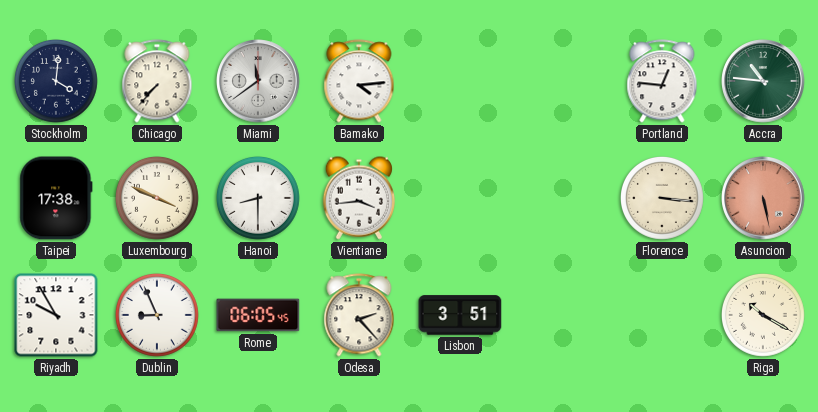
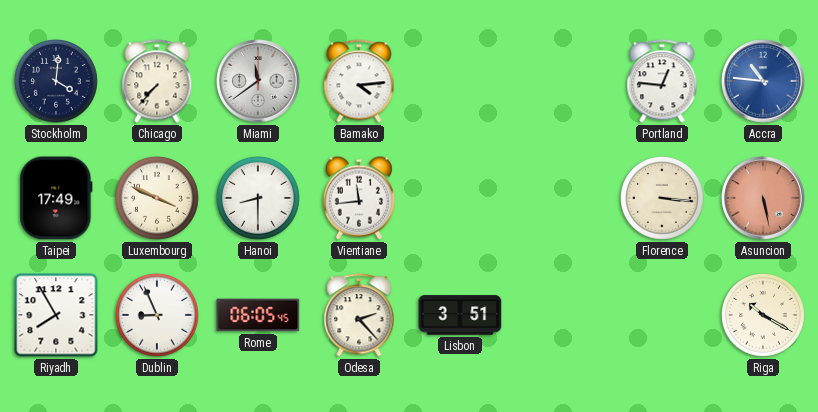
Accra dial: green -> blue (763, 81)
Taipei: 17:38 -> 17:49 (56, 198)
Vientiane: 3:44 -> 11:44 (358, 198)
Riyadh: 9:55 -> 7:55 (56, 315)
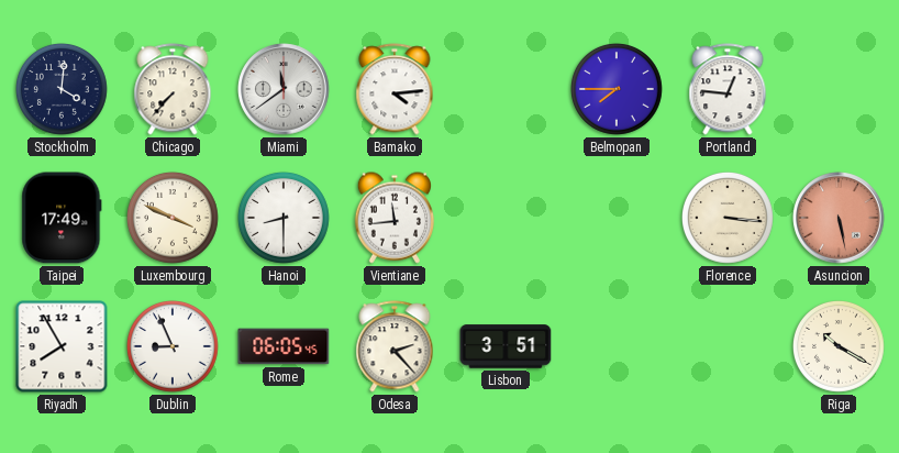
Belmopan: none -> 7:45 (618, 90)
Accra: 10:46 -> none (763, 81)
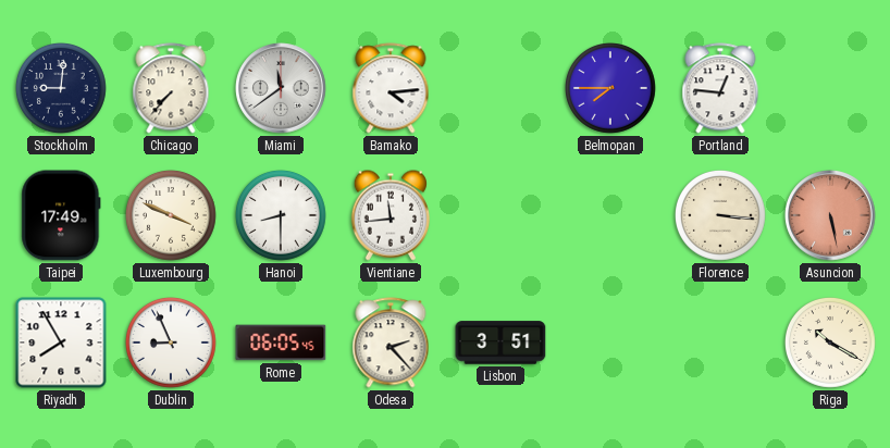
Stockholm: 4:01 -> 9:01 (62, 89)
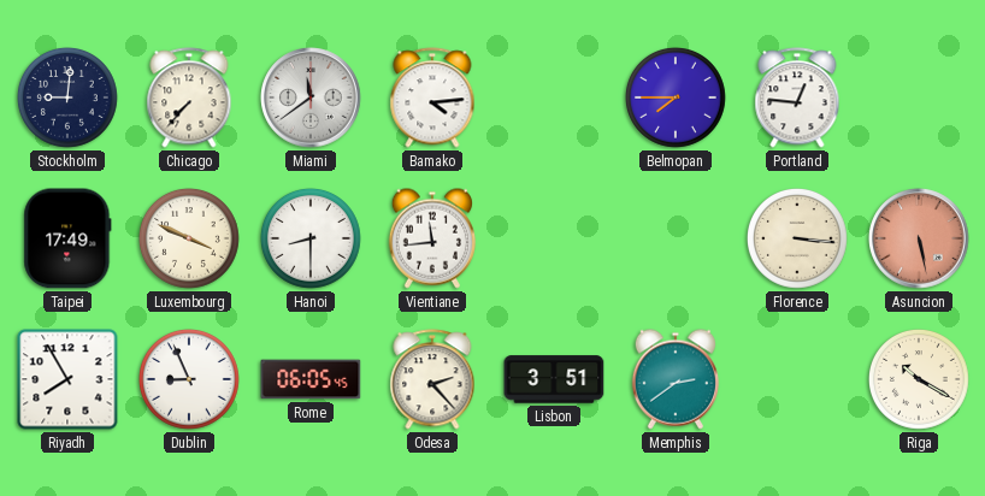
Memphis: none -> 2:39 (674, 379)
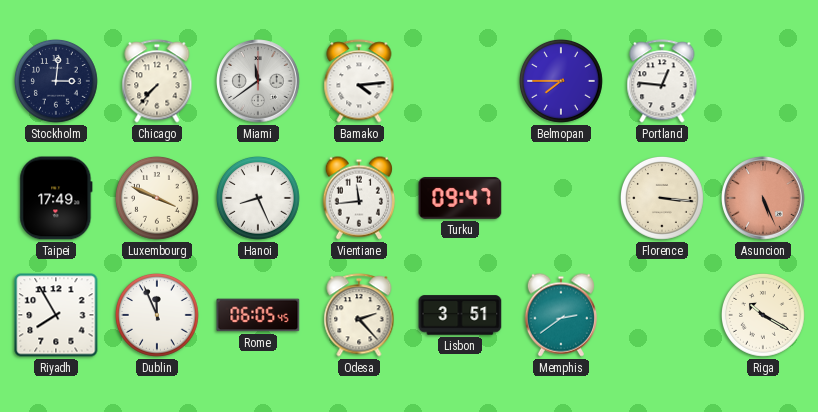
Stockholm: 9:01 -> 3:01 (57, 82)
Hanoi: 8:30 -> 8:26 (259, 199)
Turku: none -> 09:47 (460, 198)
Asuncion: 5:28 -> 5:26 (763, 198)
Dublin: 8:56 -> 11:56 (158, 316)
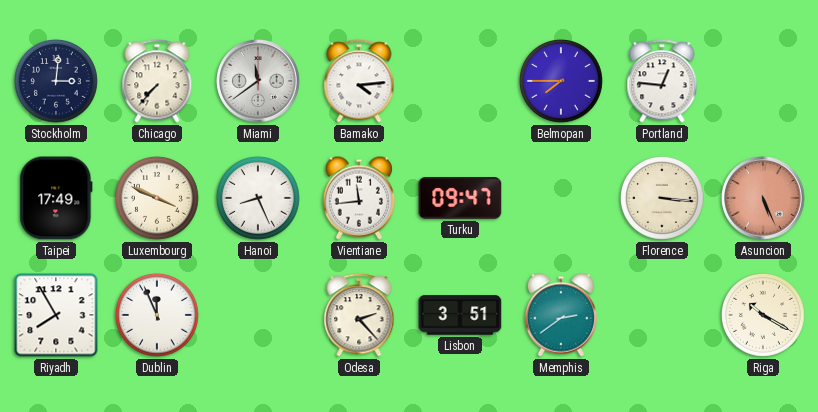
Rome: 06:05 -> none (258, 315)
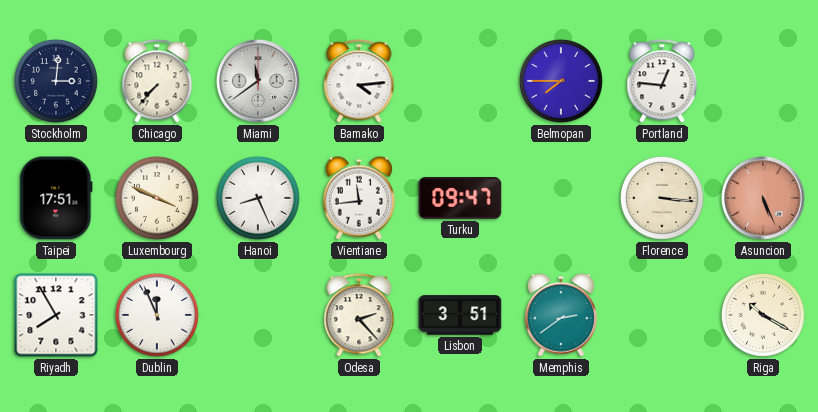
Taipei: 17:49 -> 17:51 (56, 198)
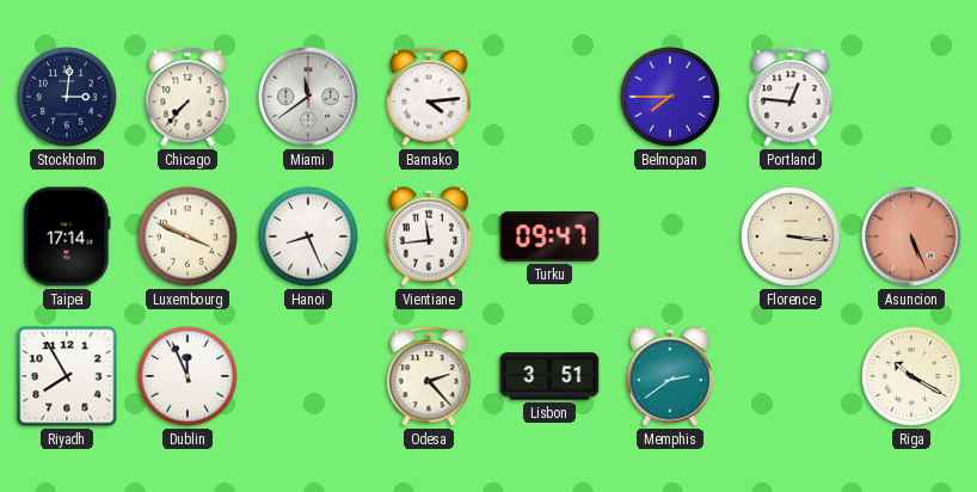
Taipei: 17:51 -> 17:14 (67, 236)
